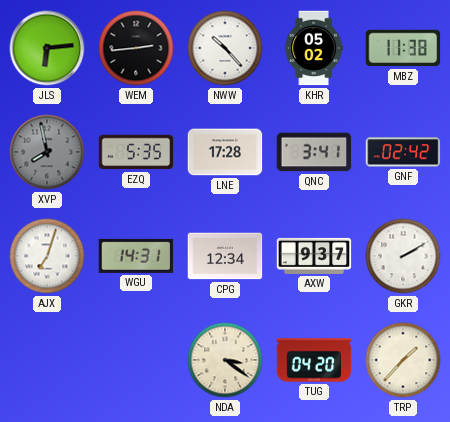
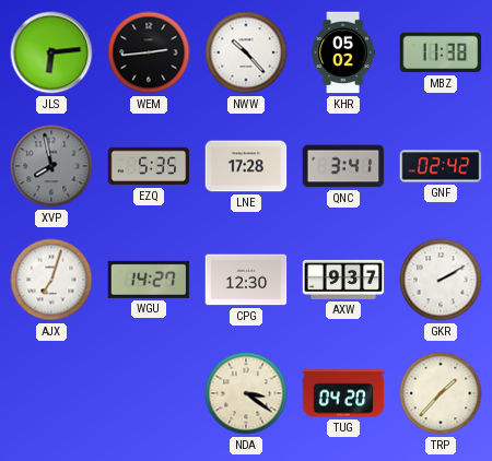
WGU: 14:31 -> 14:27 (149, 280)
CPG: 12:34 -> 12:30 (246, 280)
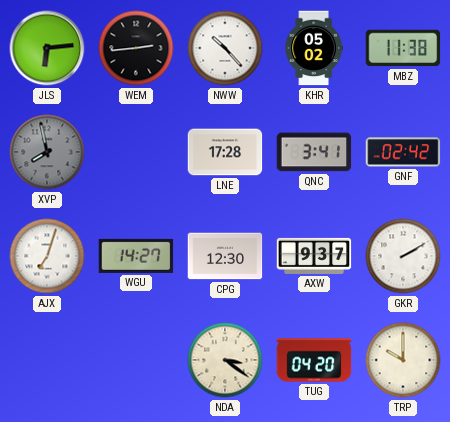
EZQ: 5:35 -> none (149, 166)
TRP: 1:37 -> 10:00 (403, 360)
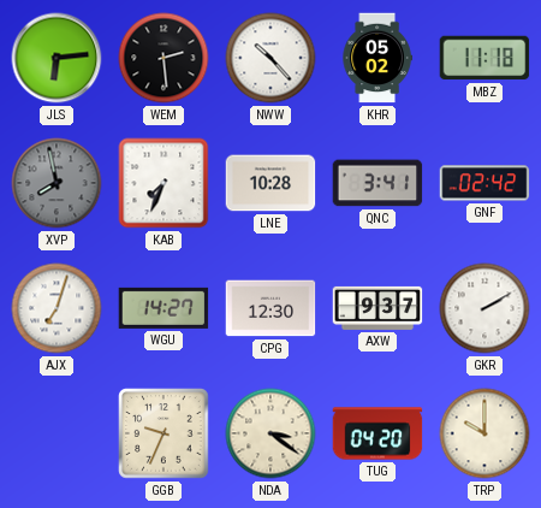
WEM: 2:44 -> 2:29 (164, 58)
MBZ: 11:38 -> 11:18 (484, 58)
KAB: none -> 7:34 (164, 183)
LNE: 17:28 -> 10:28 (270, 183)
GGB: none -> 9:34 (164, 433)
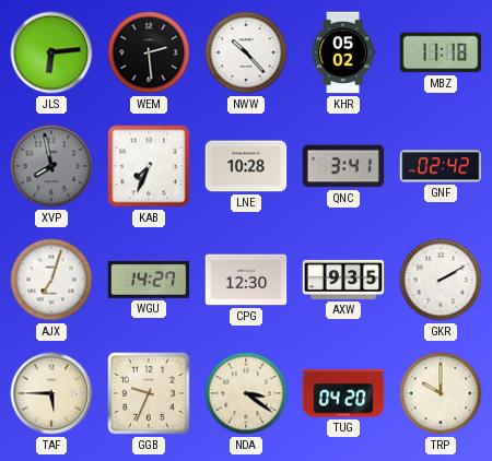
AXW: 9:37 -> 9:35 (343, 280)
TAF: none -> 5:45 (51, 393)
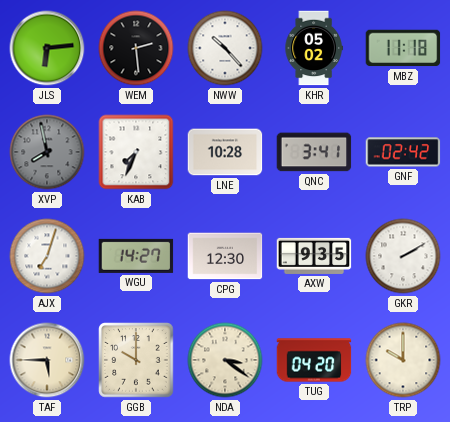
GGB: 9:34 -> 10:00 (136, 360)
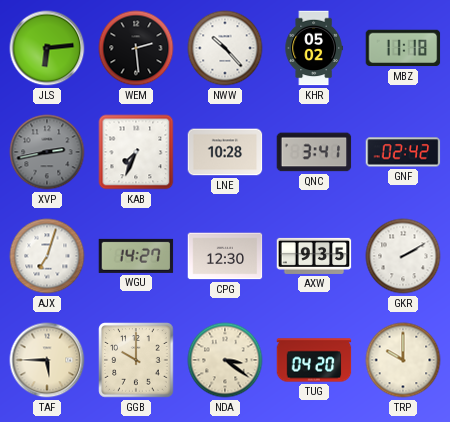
XVP: 7:58 -> 2:43 (47, 152)
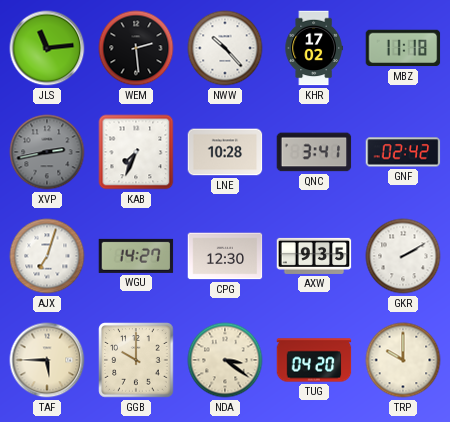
JLS: 6:14 -> 11:14 (47, 48)
KHR: 05:02 -> 17:02 (314, 48)
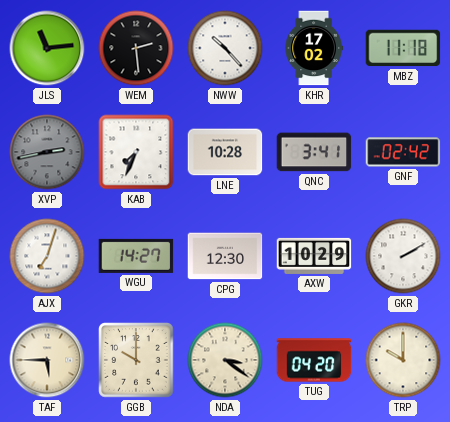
AXW: 9:35 -> 10:29 (314, 256)
